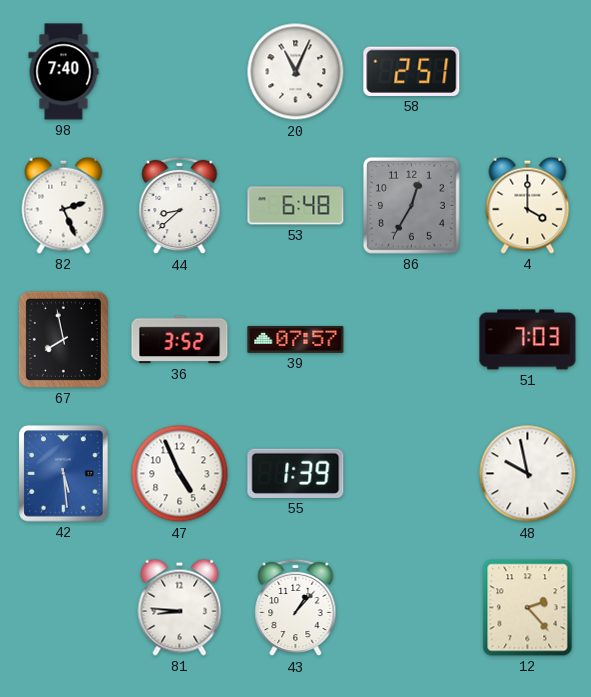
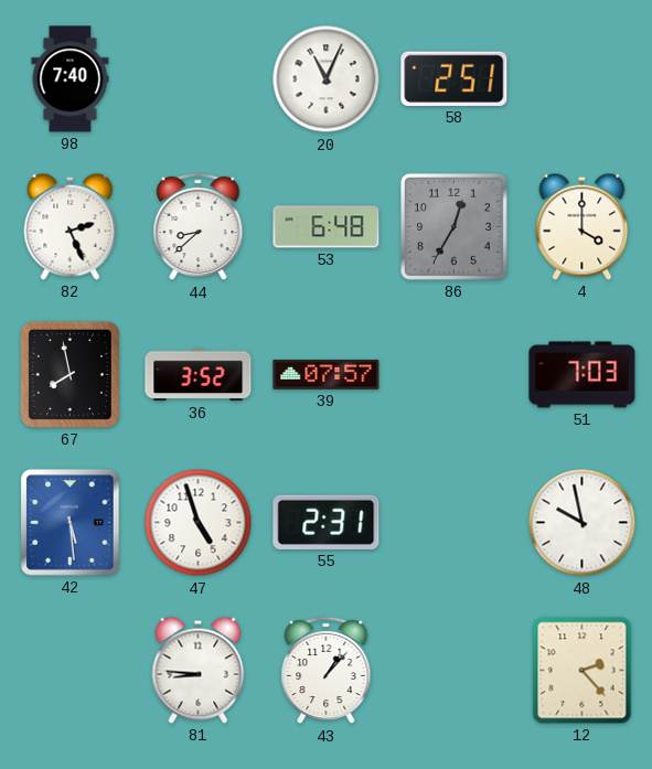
47: 4:56 -> 4:57 (199, 523)
55: 1:39 -> 2:31 (327, 522)
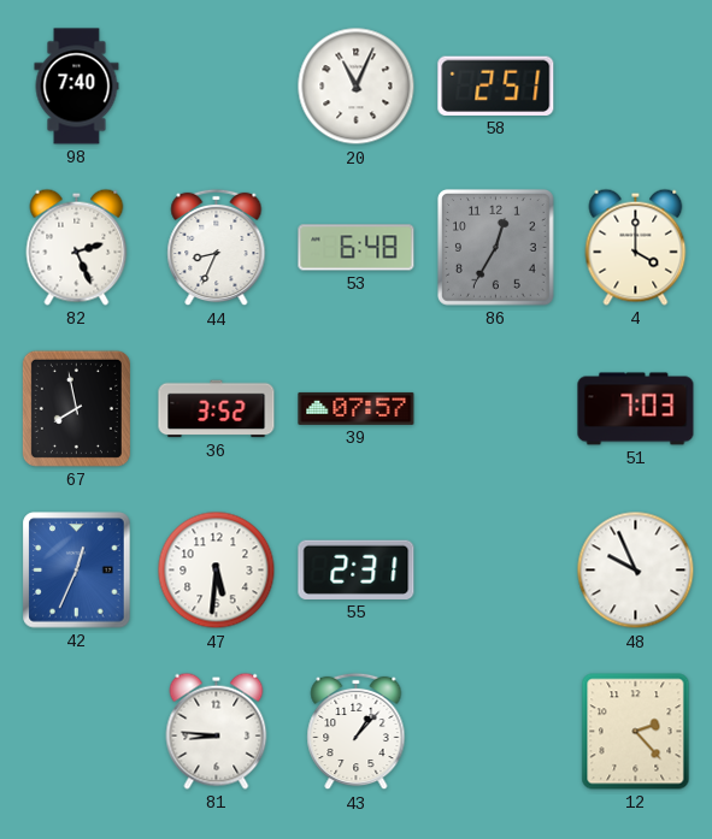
44: 8:38 -> 8:34 (217, 248)
42: 5:29 -> 12:34 (77, 571)
47: 4:57 -> 5:31 (217, 571)
48: 9:58 -> 9:56 (636, 571)
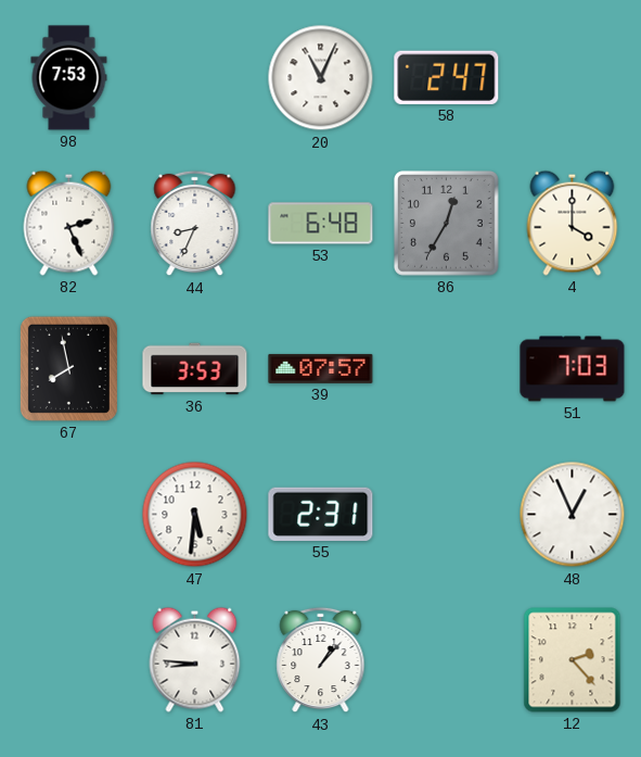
98: 7:40 -> 7:53 (69, 78)
58: 2:51 -> 2:47 (447, 77)
36: 3:52 -> 3:53 (195, 369)
42: 12:34 -> none (77, 571)
48: 9:56 -> 12:56 (573, 515)
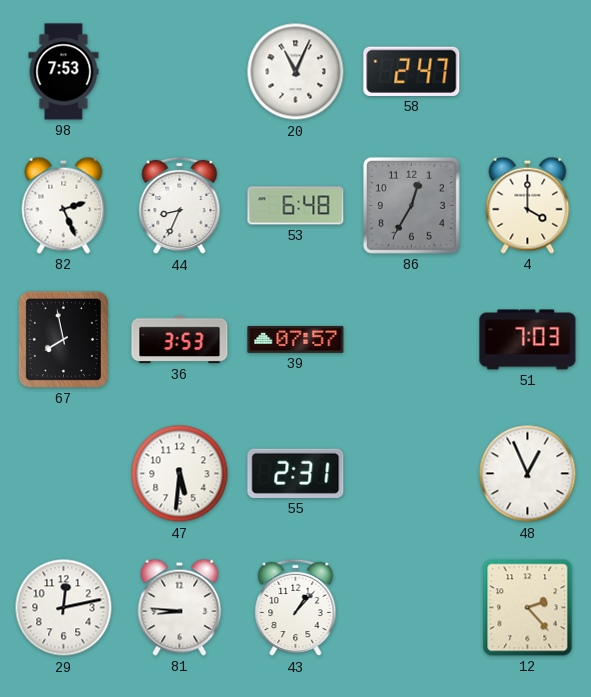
29: none -> 12:13 (64, 608)
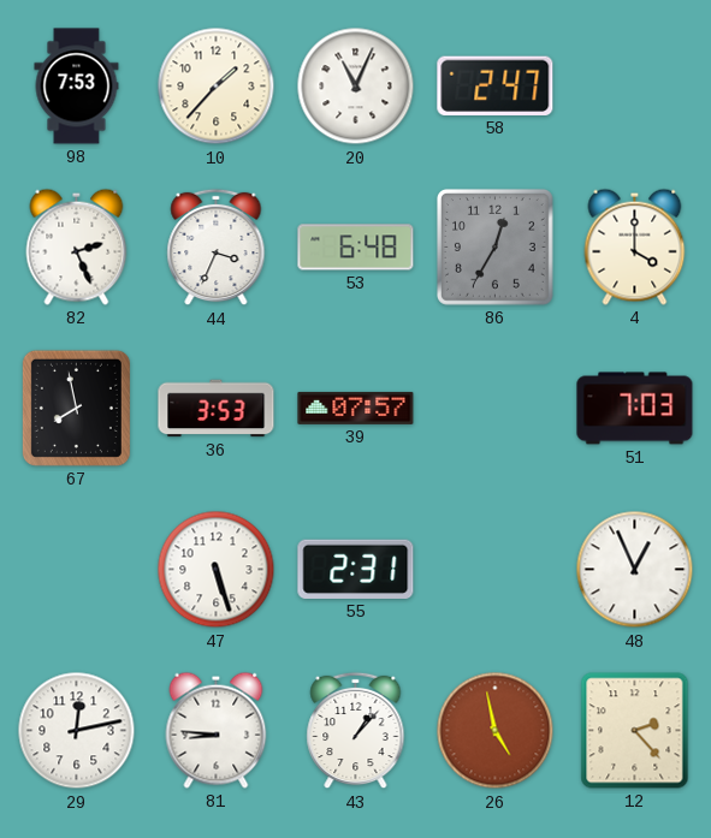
10: none -> 1:37 (217, 87)
44: 8:34 -> 3:34 (217, 248)
47: 5:31 -> 5:27 (217, 570)
26: none -> 4:58 (496, 731)
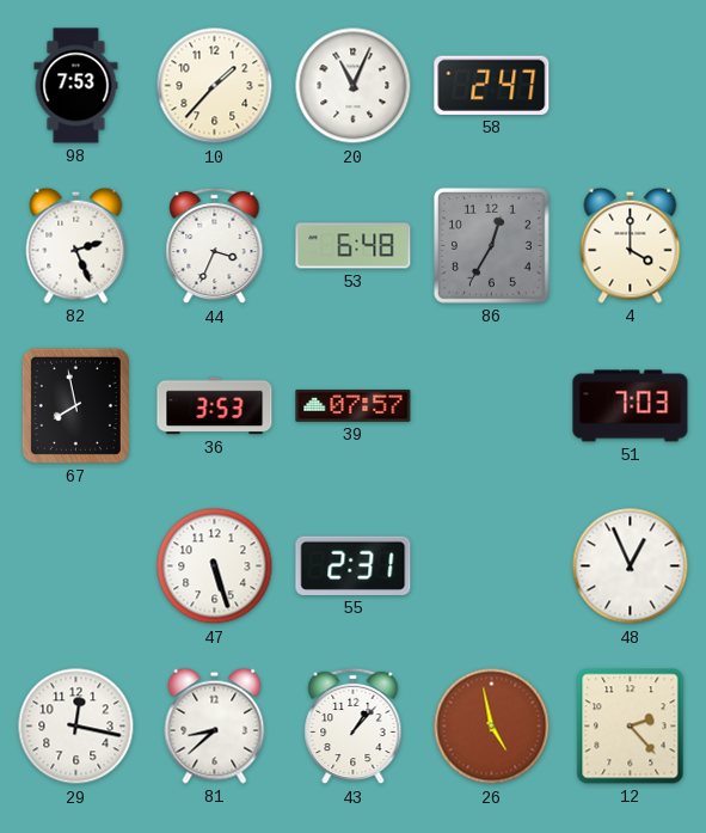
29: 12:13 -> 12:17 (76, 727)
81: 8:46 -> 8:38 (215, 725)
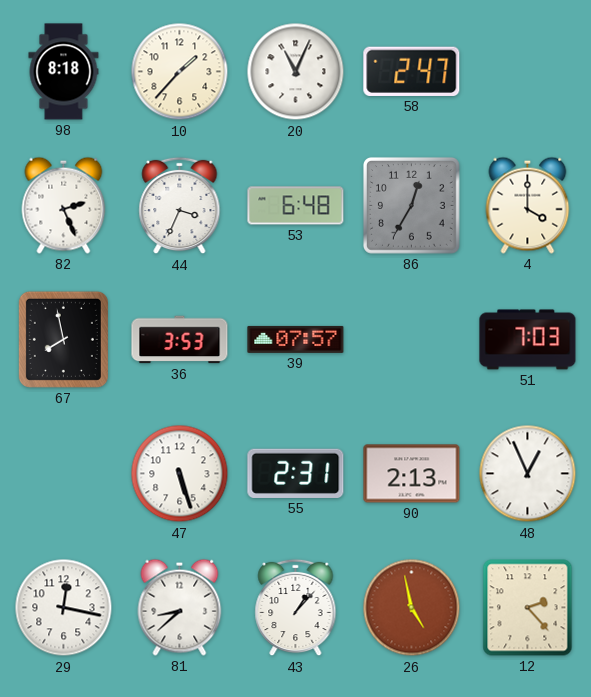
98: 7:53 -> 8:18 (64, 72)
90: none -> 2:13 (412, 474)
